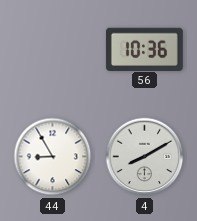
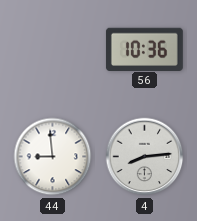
44: 8:55 -> 8:59 (53, 157)
4: 8:10 -> 8:14 (145, 157)
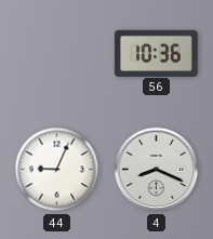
44: 8:59 -> 9:04 (57, 170)
4: 8:14 -> 8:19 (157, 170)
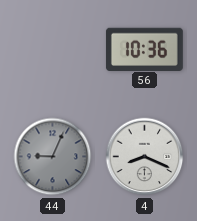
44 dial: white -> grey (53, 157)
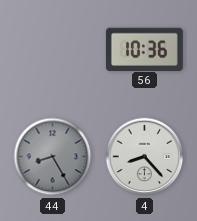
44: 9:04 -> 8:25 (53, 157)
4: 8:19 -> 8:23 (145, 157)
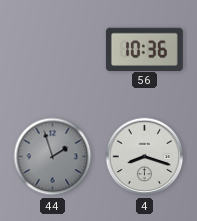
44: 8:25 -> 1:57 (53, 157)
4: 8:23 -> 8:18 (145, 157)
